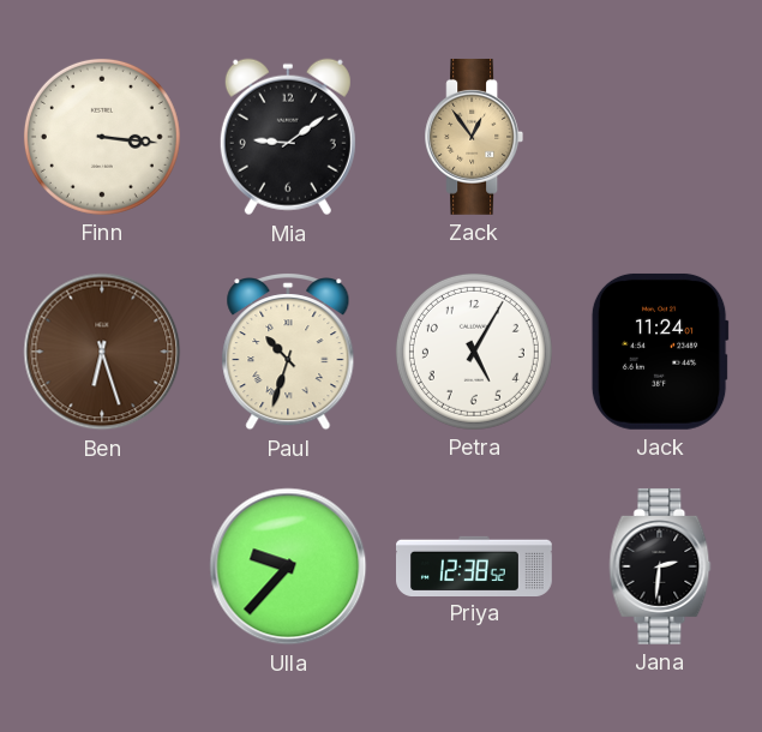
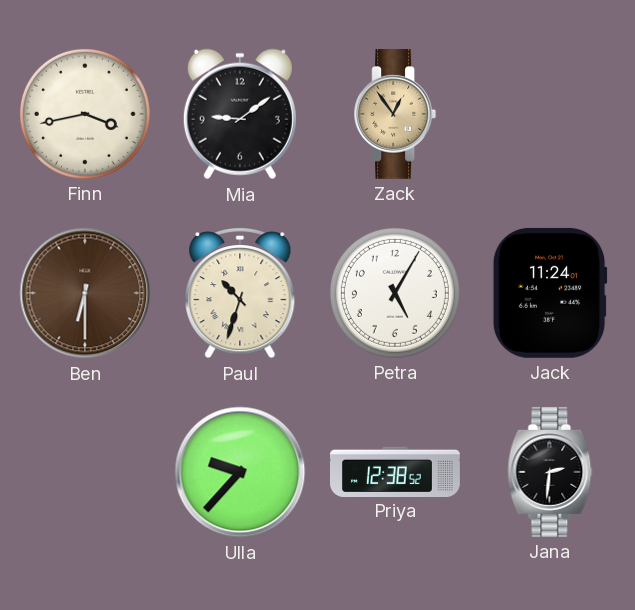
Finn: 3:16 -> 3:43 (85, 114)
Ben: 6:27 -> 6:30 (85, 293)
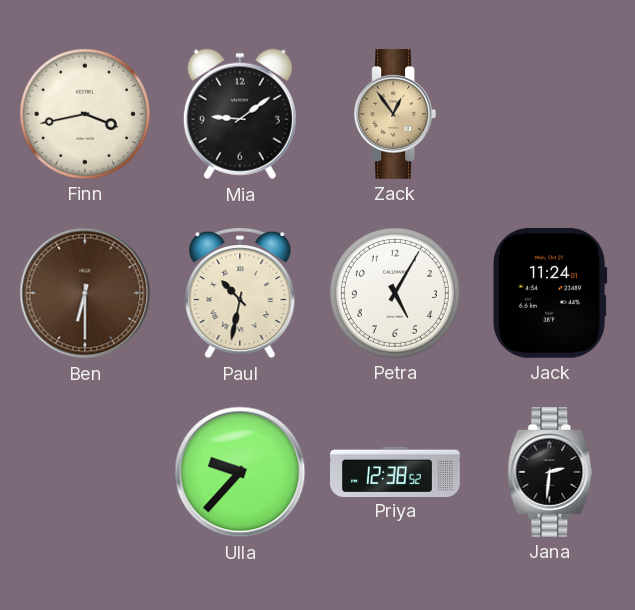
Paul: 10:33 -> 10:32 (240, 294)
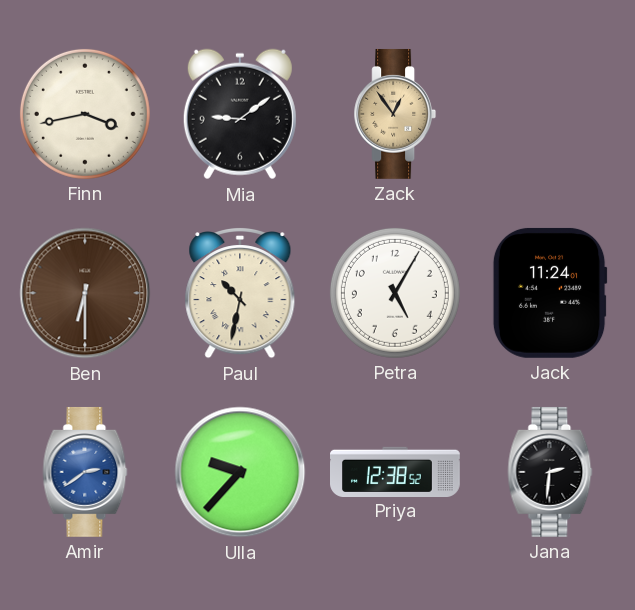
Amir: none -> 2:39 (85, 472)
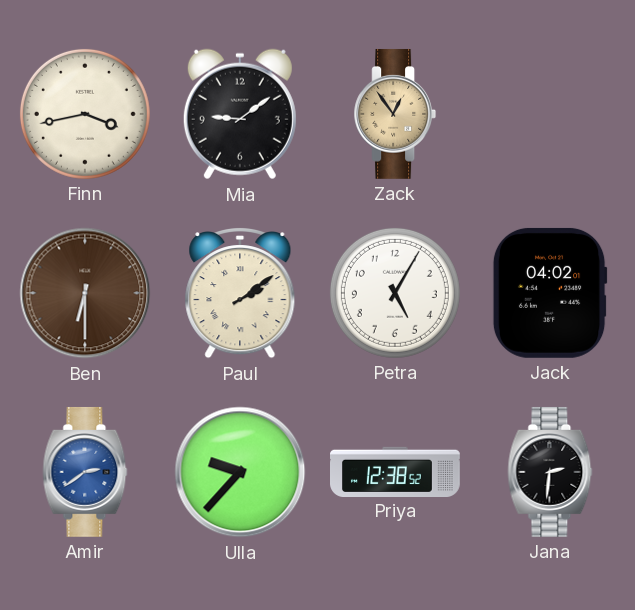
Paul: 10:32 -> 2:09 (240, 294)
Jack: 11:24 -> 04:02 (550, 293)
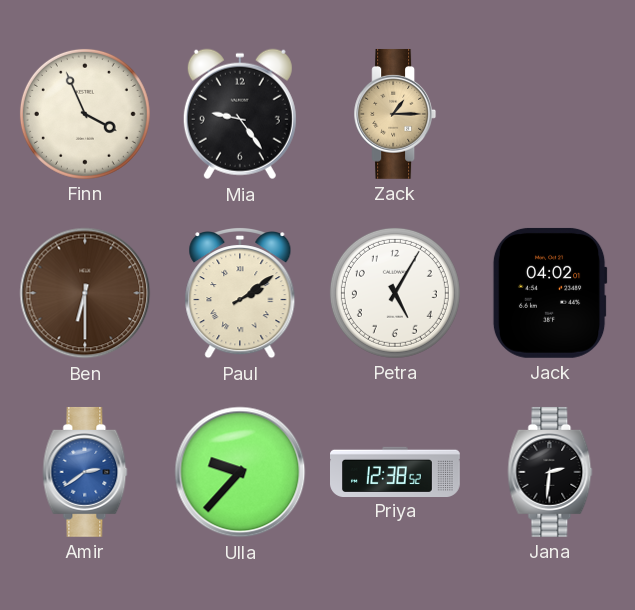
Finn: 3:43 -> 3:56 (85, 114)
Mia: 9:09 -> 9:24 (240, 114)
Zack: 12:54 -> 1:15 (395, 114)
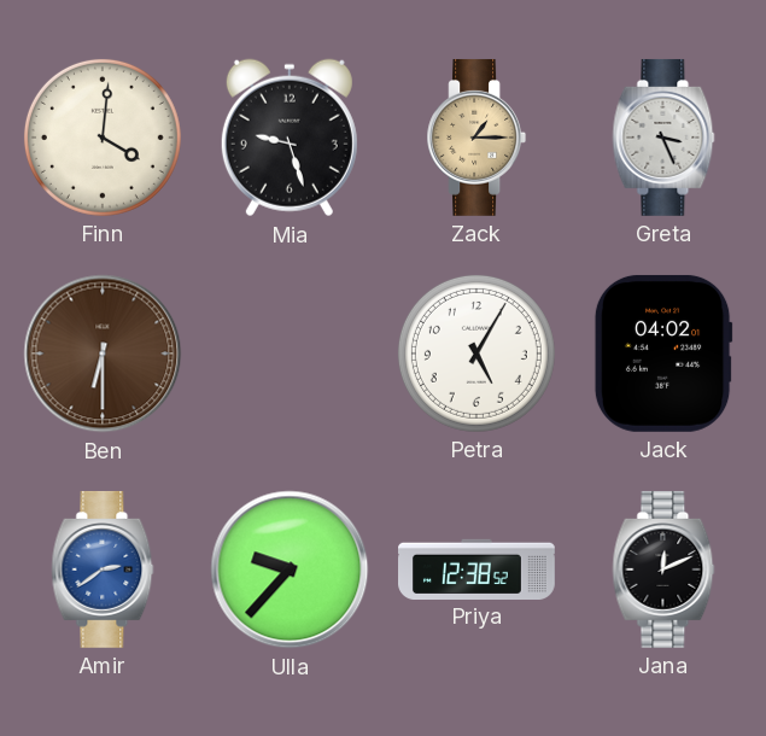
Finn: 3:56 -> 4:01 (103, 138)
Mia: 9:24 -> 9:27 (290, 138)
Greta: none -> 3:26 (663, 138)
Paul: 2:09 -> none (240, 294)
Jana: 2:31 -> 12:11 (663, 569)
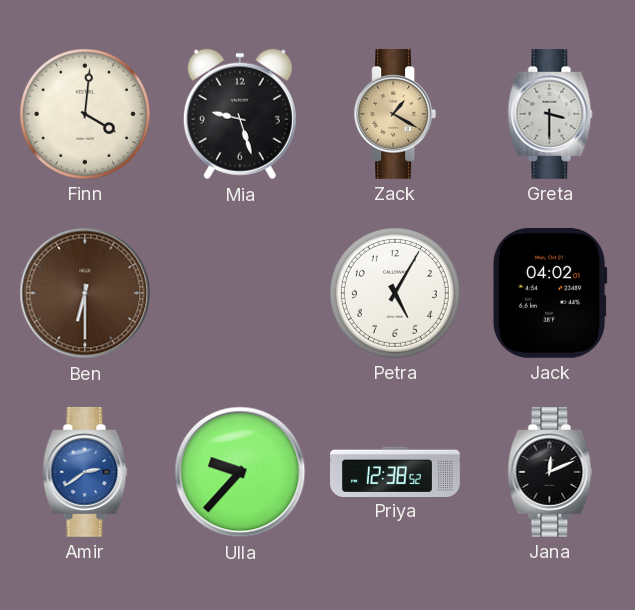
Zack: 1:15 -> 1:20 (395, 114)
Greta: 3:26 -> 3:30 (550, 114)
